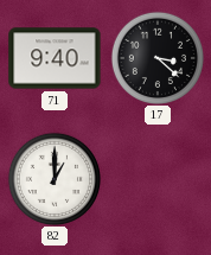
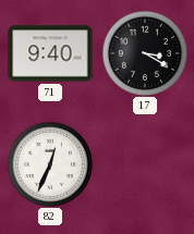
17: 3:22 -> 3:20 (144, 52)
82: 1:00 -> 12:34 (49, 163)
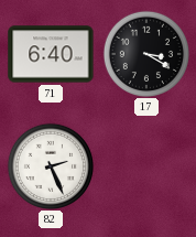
71: 9:40 -> 6:40 (51, 54)
82: 12:34 -> 2:26 (50, 165)
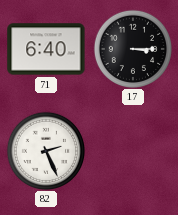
17: 3:20 -> 3:15 (132, 48)
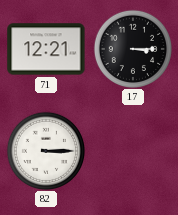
71: 6:40 -> 12:21 (46, 49)
82: 2:26 -> 3:15 (45, 150)
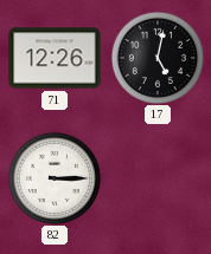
71: 12:21 -> 12:26 (55, 58)
17: 3:15 -> 5:02 (156, 57)
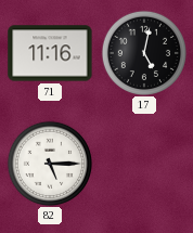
71: 12:26 -> 11:16 (50, 53)
82: 3:15 -> 5:15 (49, 163)
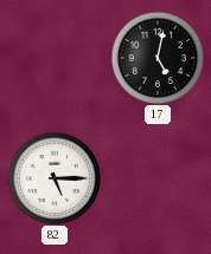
71: 11:16 -> none (50, 53)
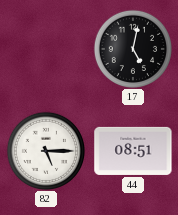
44: none -> 08:51 (133, 151)
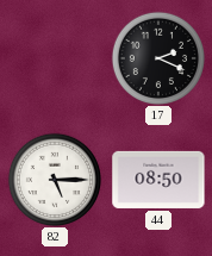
17: 5:02 -> 2:19 (157, 57)
44: 08:51 -> 08:50 (158, 180)
